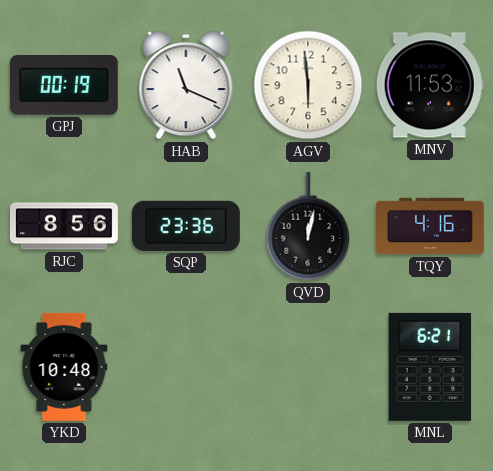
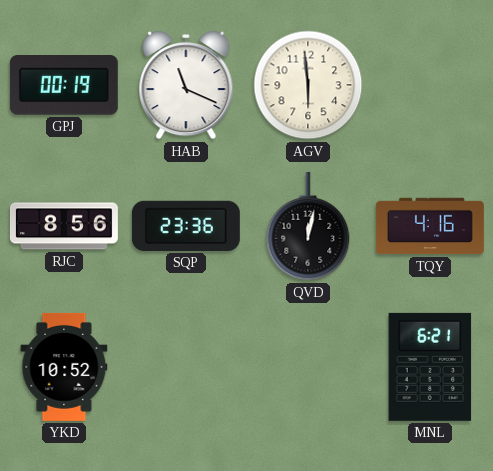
MNV: 11:53 -> none (430, 85)
YKD: 10:48 -> 10:52 (64, 367)
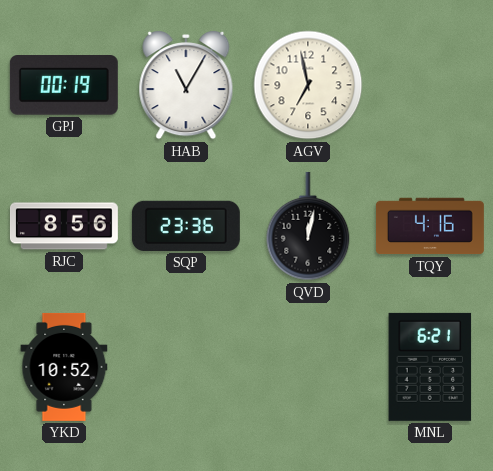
HAB: 11:19 -> 11:05 (186, 86)
AGV: 5:59 -> 6:58 (308, 85)
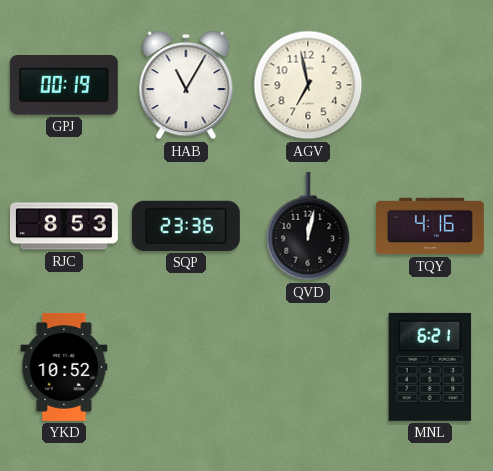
RJC: 8:56 -> 8:53 (64, 226)
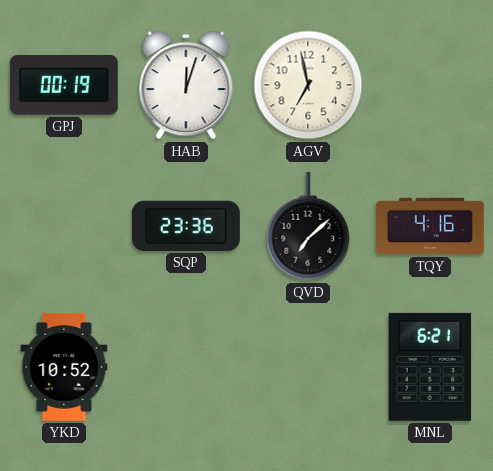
HAB: 11:05 -> 12:03 (186, 86)
RJC: 8:53 -> none (64, 226)
QVD: 12:02 -> 7:08 (308, 226)
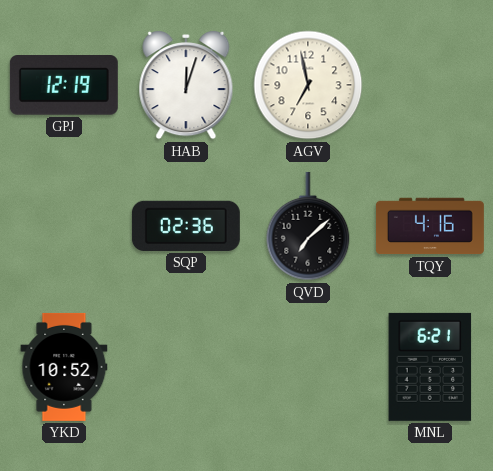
GPJ: 00:19 -> 12:19 (64, 85)
SQP: 23:36 -> 02:36 (186, 226)
